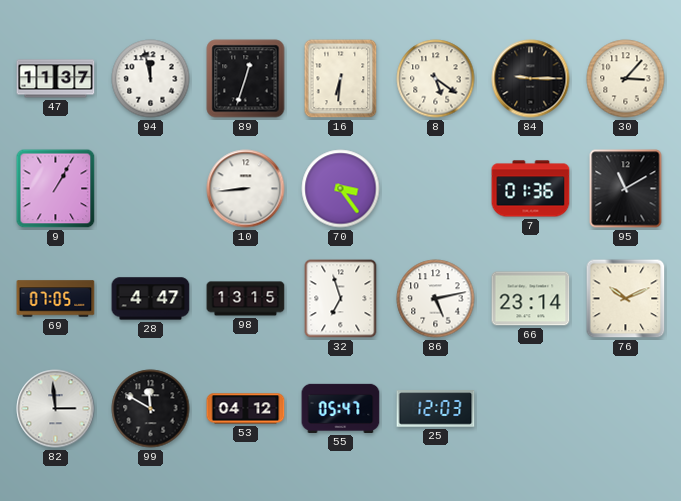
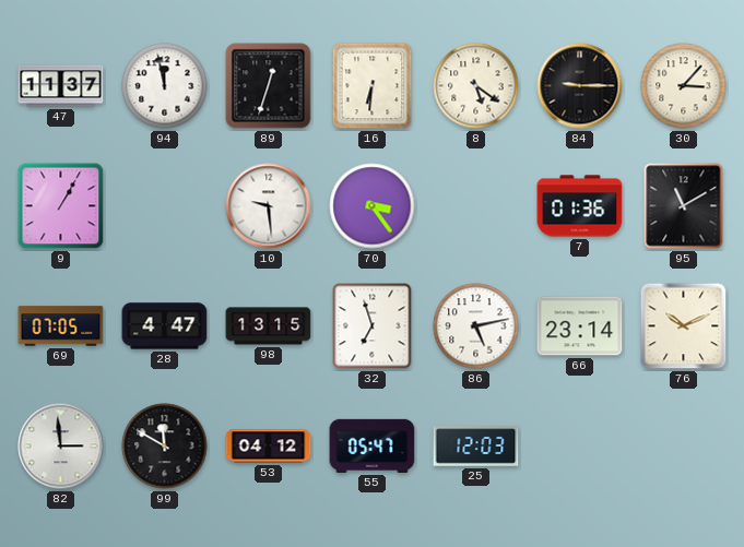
10: 8:44 -> 9:29 (269, 206)
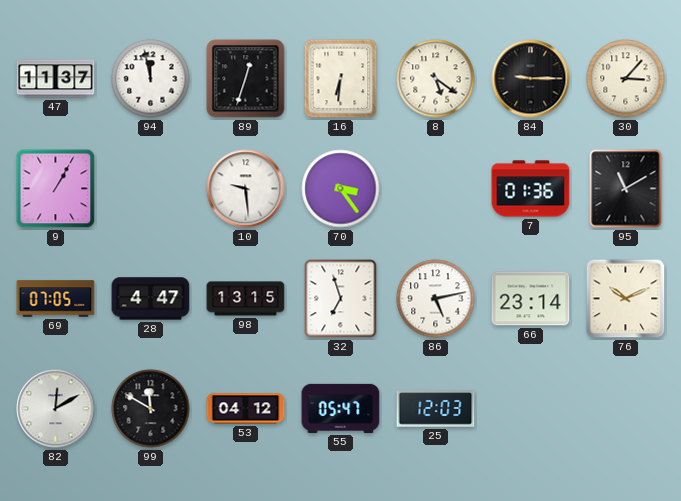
82: 2:59 -> 12:10 (56, 409)
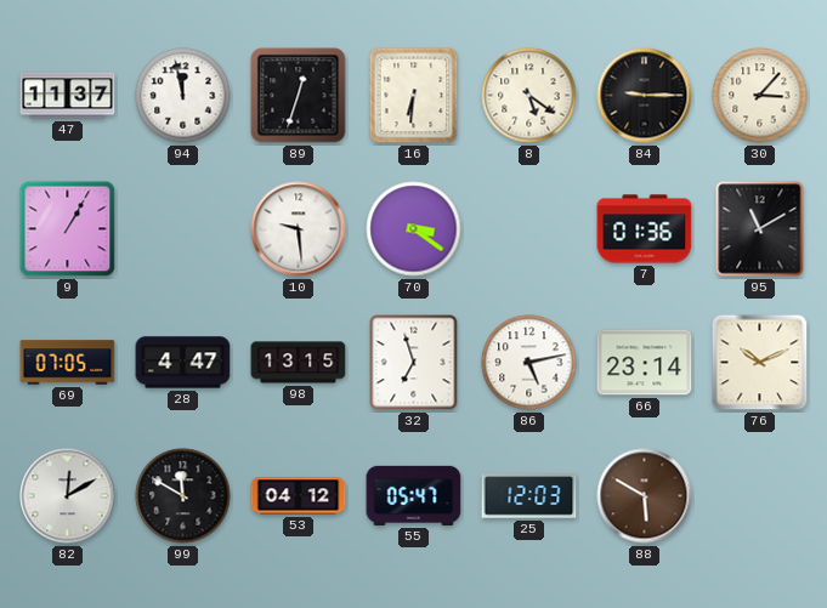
70: 3:24 -> 3:21 (414, 229)
88: none -> 5:50 (645, 496)
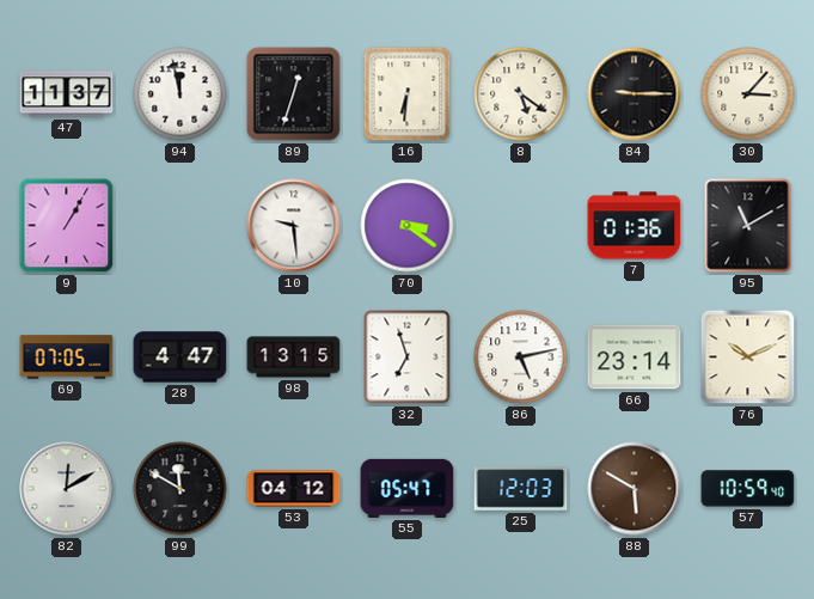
57: none -> 10:59 (748, 489)
